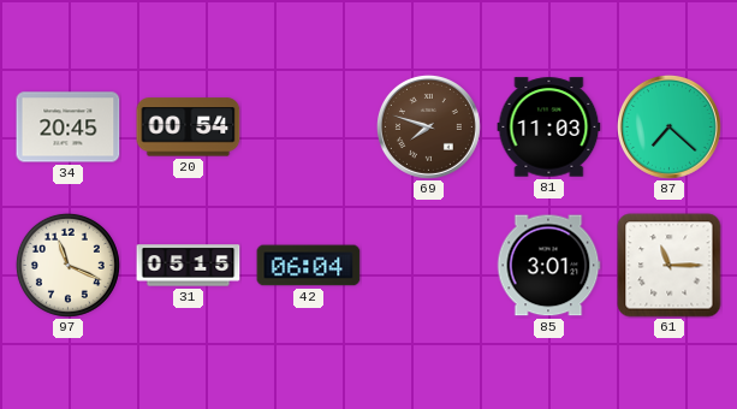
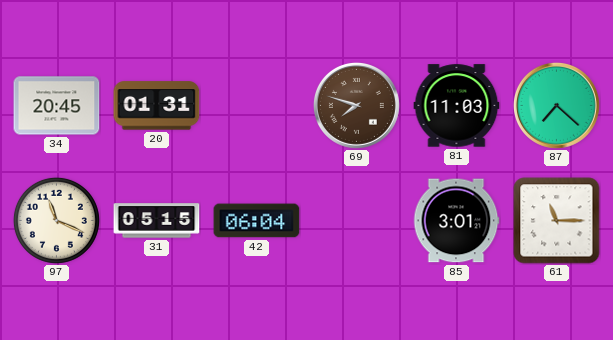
20: 00:54 -> 01:31 (157, 106)
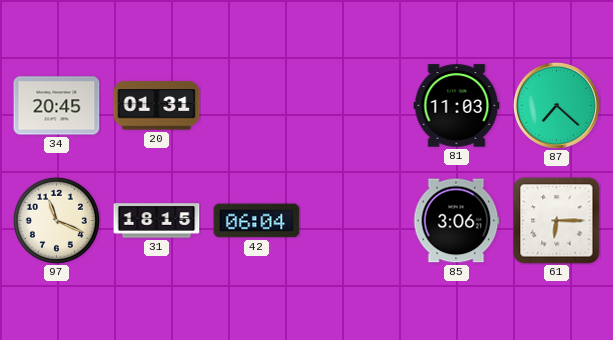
69: 7:48 -> none (356, 105)
31: 05:15 -> 18:15 (157, 221)
85: 3:01 -> 3:06 (456, 221)
61: 11:15 -> 6:15 (557, 221)
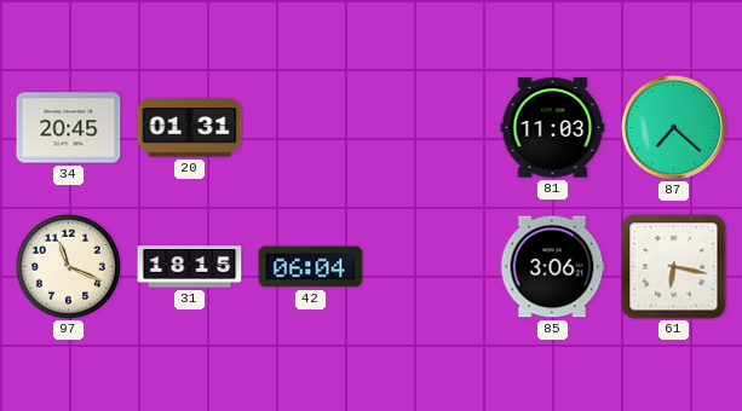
61: 6:15 -> 6:17 (674, 267)
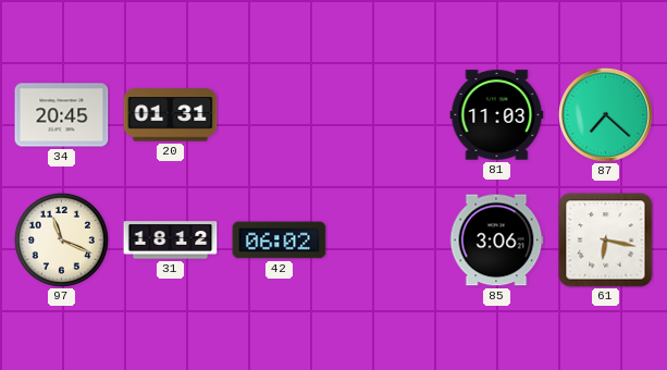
31: 18:15 -> 18:12 (171, 240)
42: 06:04 -> 06:02 (280, 240)
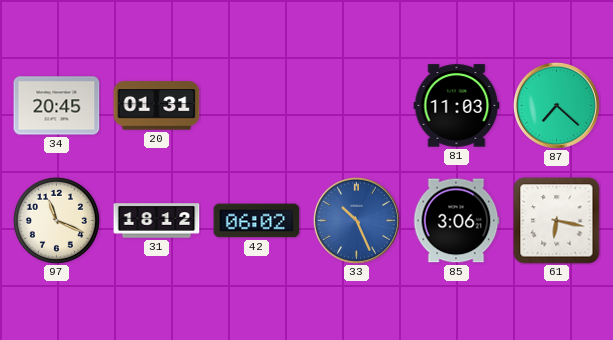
33: none -> 10:26 (356, 220)
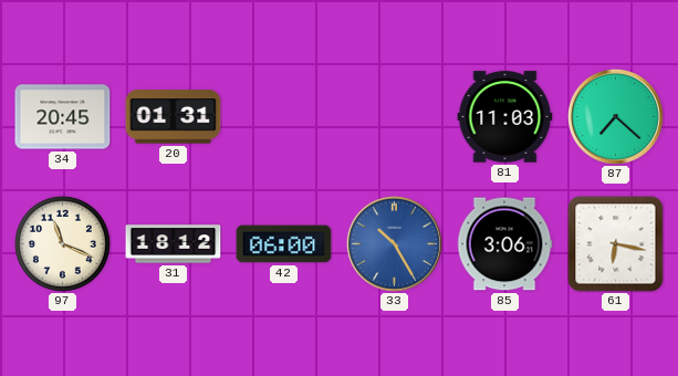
42: 06:02 -> 06:00 (284, 244)
33: 10:26 -> 10:25 (394, 243)
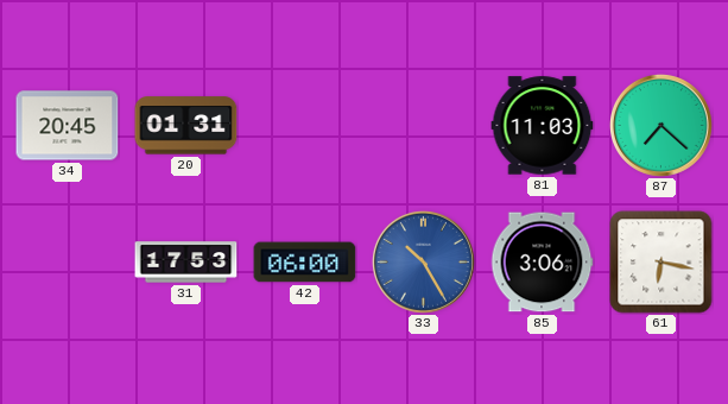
97: 11:19 -> none (62, 243)
31: 18:12 -> 17:53 (186, 263)
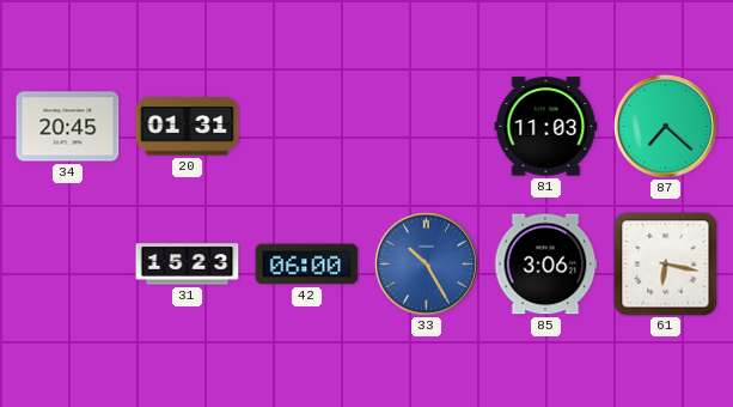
31: 17:53 -> 15:23 (188, 265)
